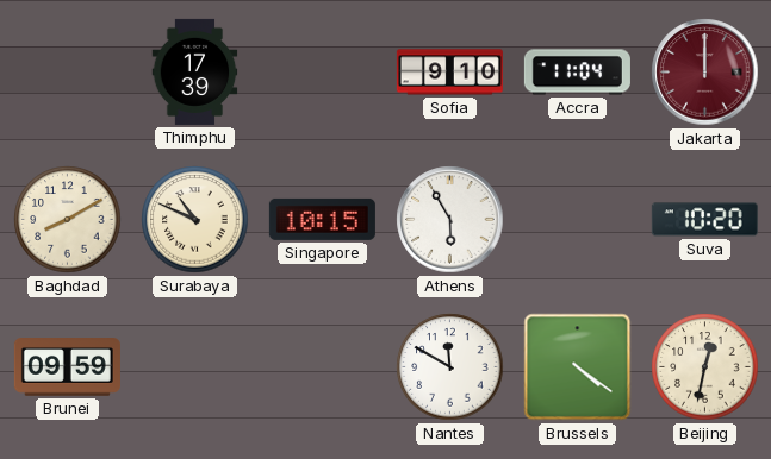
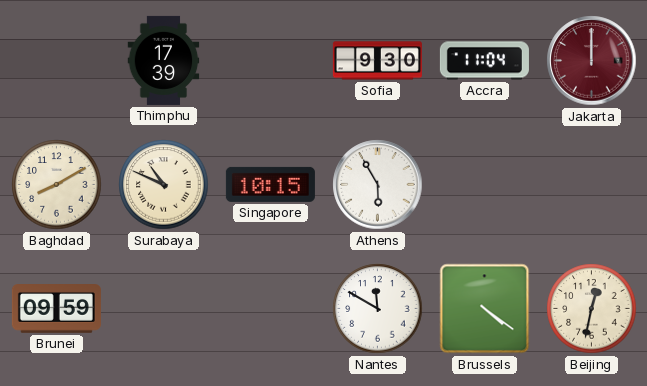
Sofia: 9:10 -> 9:30 (377, 61)
Suva: 10:20 -> none (704, 220)
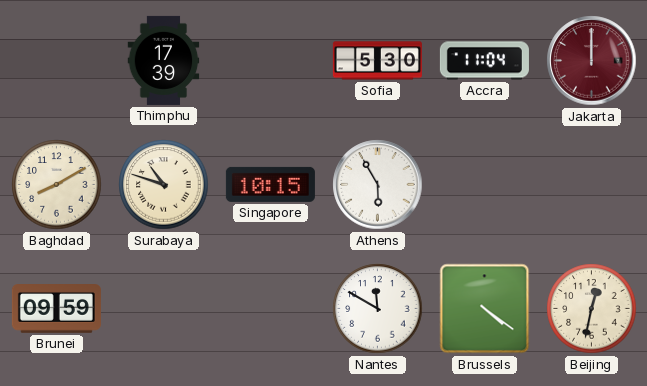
Sofia: 9:30 -> 5:30 (377, 61)
Surabaya: 10:49 -> 10:48 (164, 185)
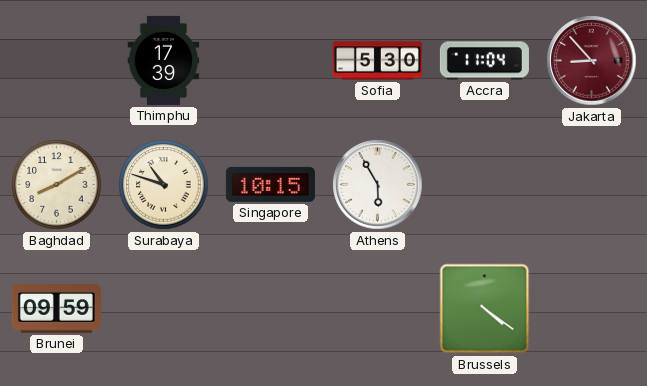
Jakarta: 12:00 -> 8:53 (592, 61)
Nantes: 11:50 -> none (378, 309)
Beijing: 12:32 -> none (592, 309)
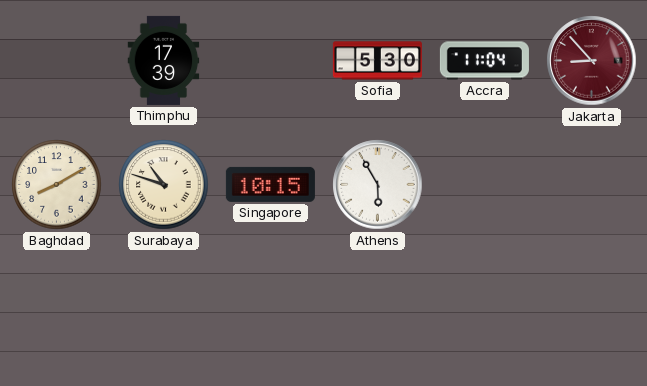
Brunei: 09:59 -> none (56, 309)
Brussels: 4:21 -> none (485, 309)
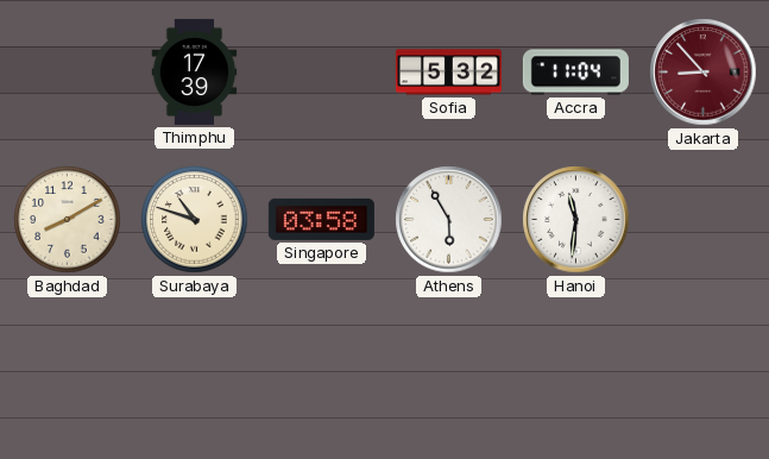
Sofia: 5:30 -> 5:32 (448, 73)
Singapore: 10:15 -> 03:58 (321, 219)
Hanoi: none -> 11:31 (576, 220)
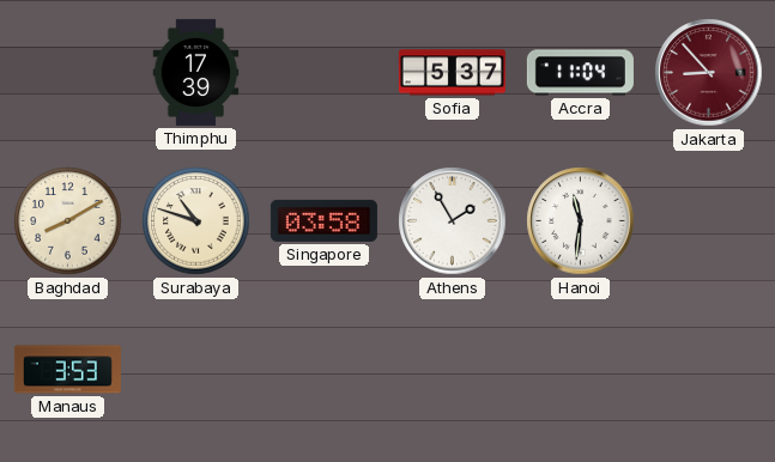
Sofia: 5:32 -> 5:37 (452, 73)
Athens: 5:55 -> 1:55 (453, 221)
Manaus: none -> 3:53 (67, 370)
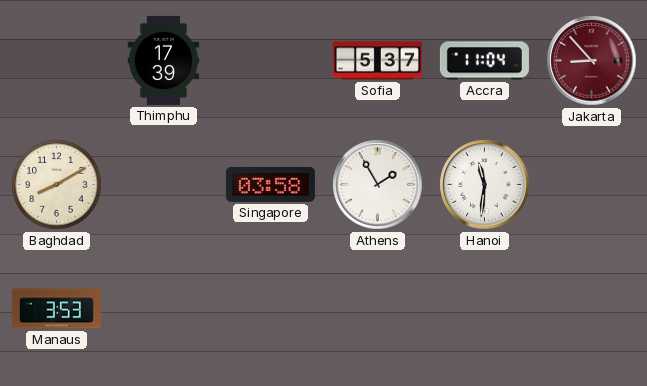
Surabaya: 10:48 -> none (196, 221)
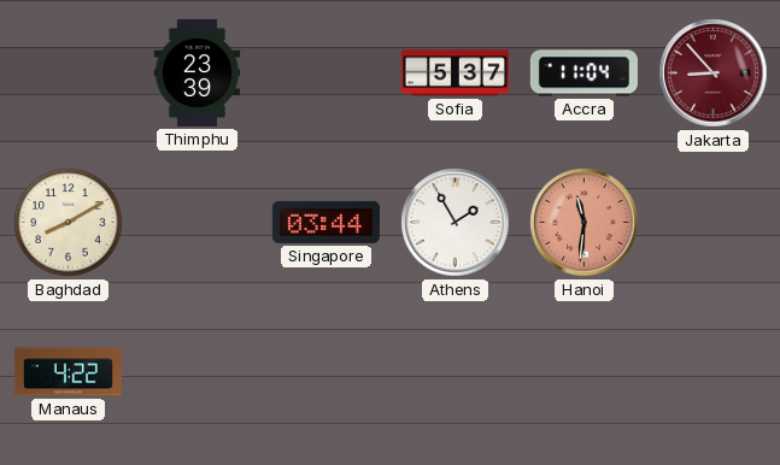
Thimphu: 17:39 -> 23:39 (198, 72)
Singapore: 03:58 -> 03:44 (326, 222)
Hanoi dial: white -> salmon (585, 223)
Manaus: 3:53 -> 4:22 (68, 372)
